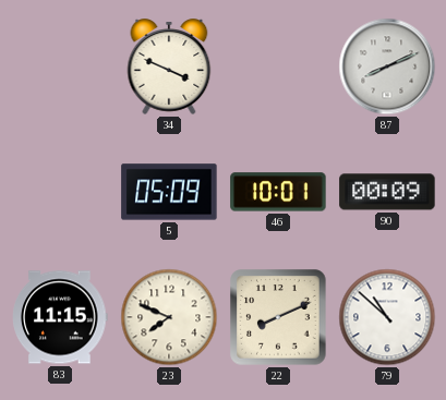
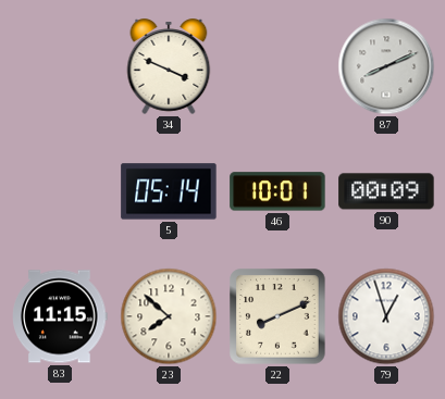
5: 05:09 -> 05:14 (169, 191)
23: 7:49 -> 7:52 (169, 316)
79: 10:52 -> 12:57 (386, 316)
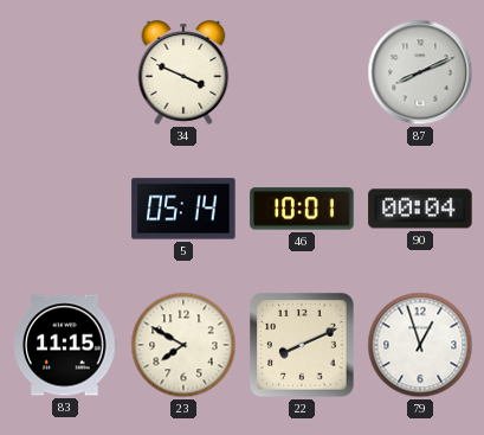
90: 00:09 -> 00:04 (420, 209)
23: 7:52 -> 7:50 (183, 345)
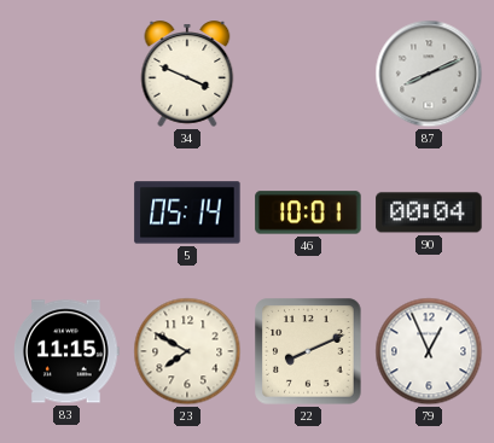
79: 12:57 -> 12:56 (429, 351)
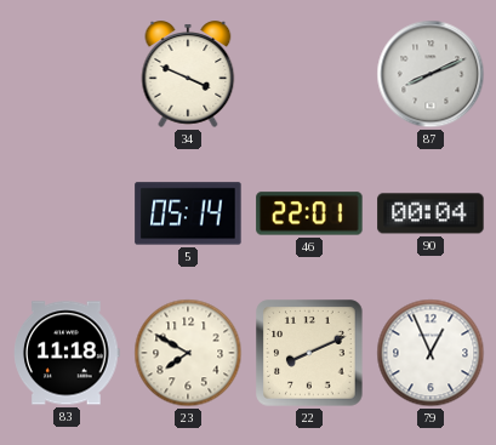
46: 10:01 -> 22:01 (309, 213)
83: 11:15 -> 11:18 (67, 353)
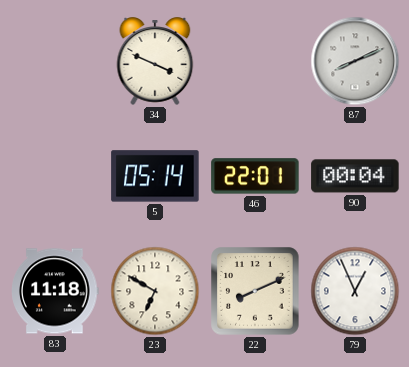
23: 7:50 -> 6:50 (155, 291)
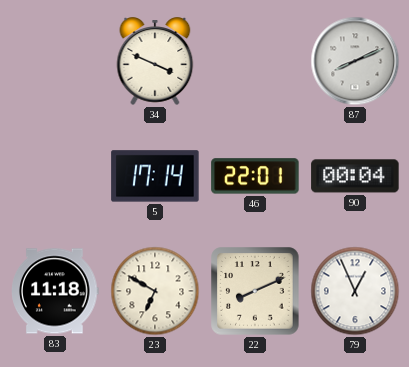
5: 05:14 -> 17:14 (155, 176)
